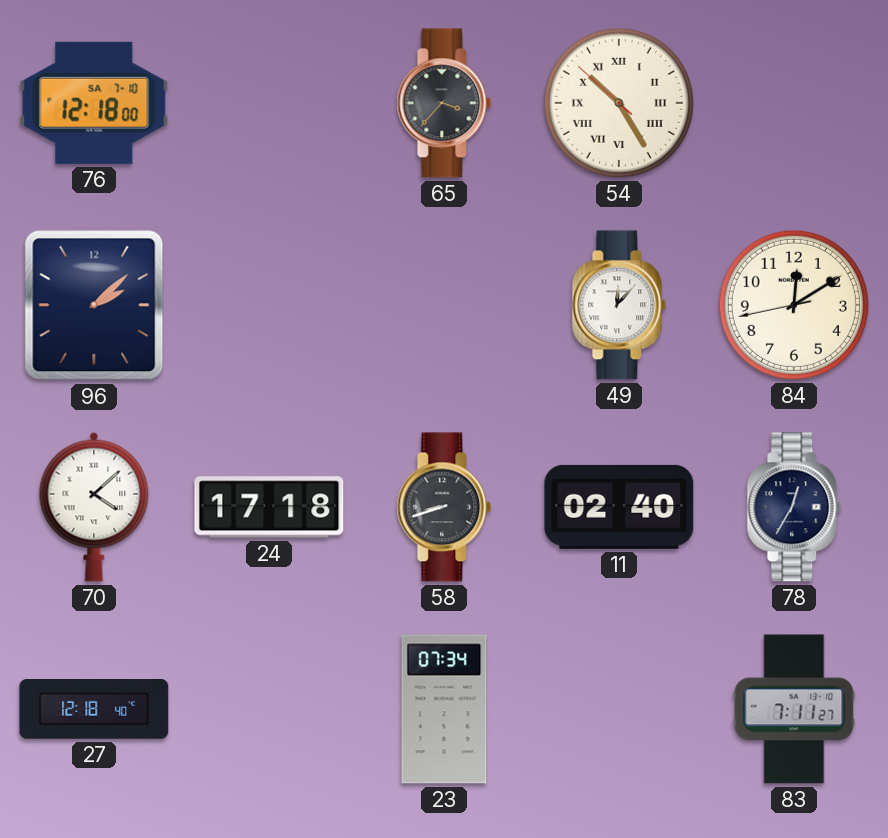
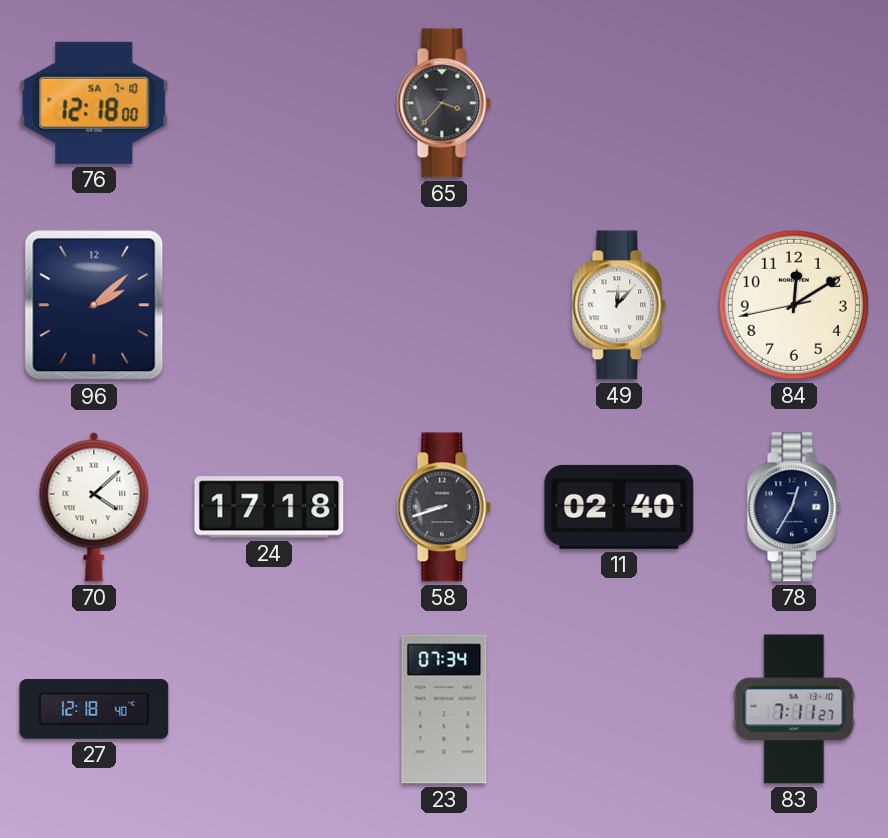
54: 10:24 -> none (619, 103)
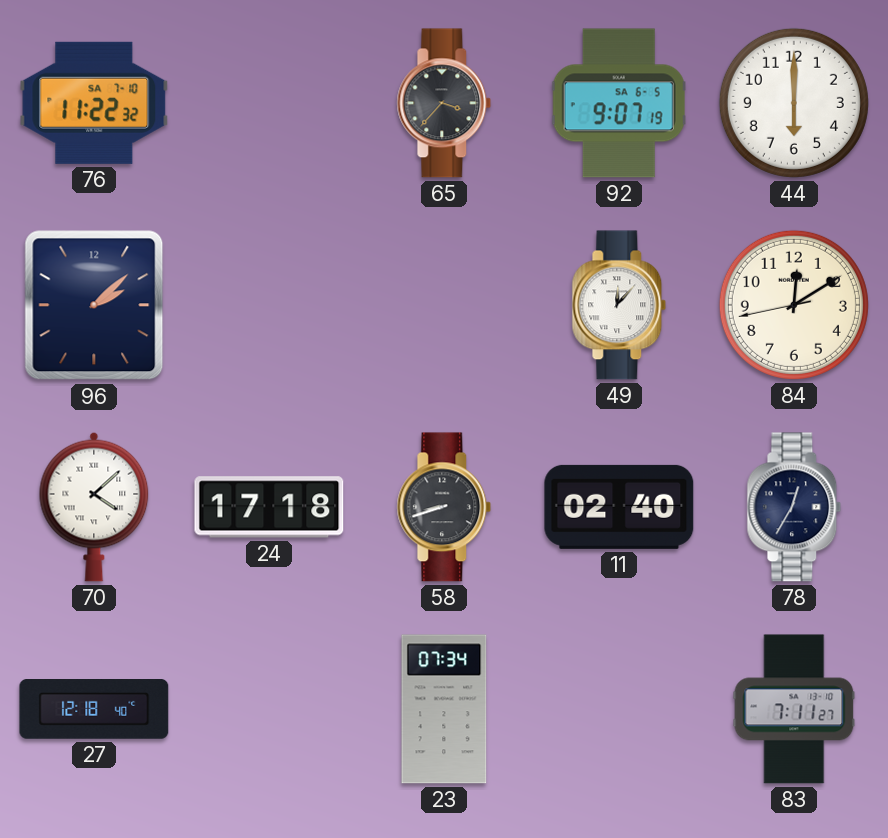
76: 12:18 -> 11:22 (94, 103)
92: none -> 9:07 (619, 103)
44: none -> 6:00 (794, 103)
